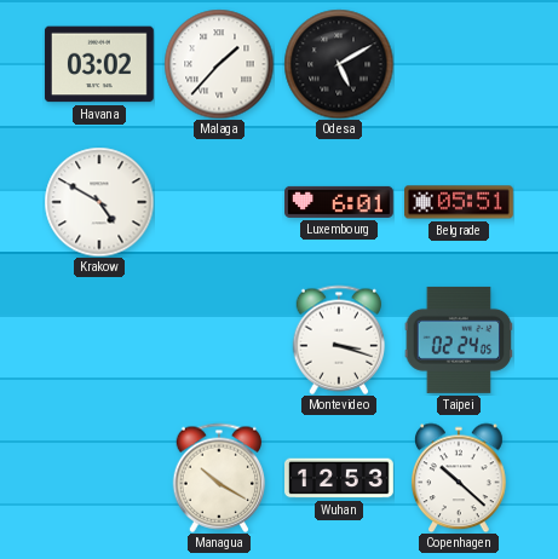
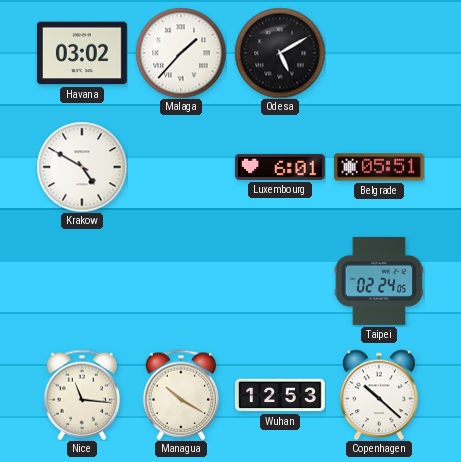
Montevideo: 3:18 -> none (339, 340)
Nice: none -> 11:16 (82, 395)
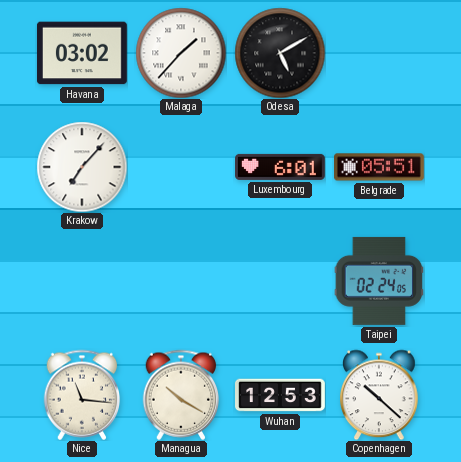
Krakow: 4:50 -> 7:07 (82, 167)
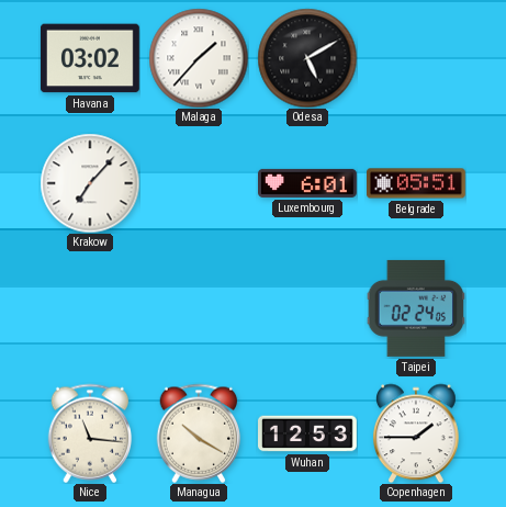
Copenhagen: 10:22 -> 1:45 (417, 433)
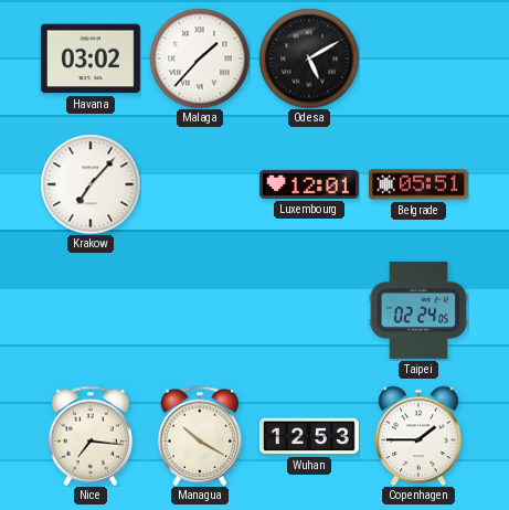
Luxembourg: 6:01 -> 12:01 (310, 184)
Nice: 11:16 -> 7:16 (91, 436)
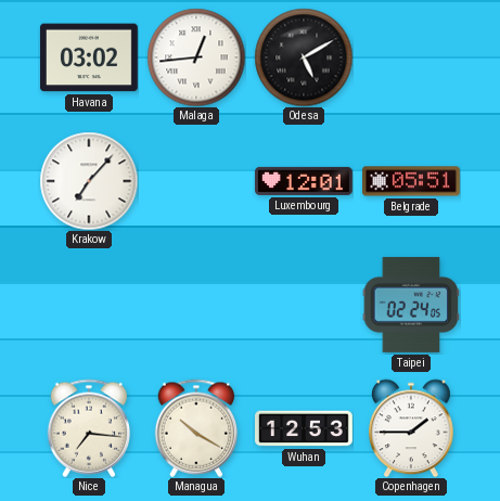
Malaga: 1:37 -> 12:44 (196, 57)
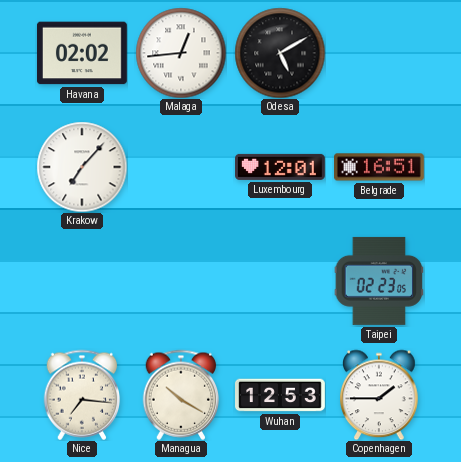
Havana: 03:02 -> 02:02 (82, 53)
Belgrade: 05:51 -> 16:51 (380, 167)
Taipei: 02:24 -> 02:23 (379, 281)
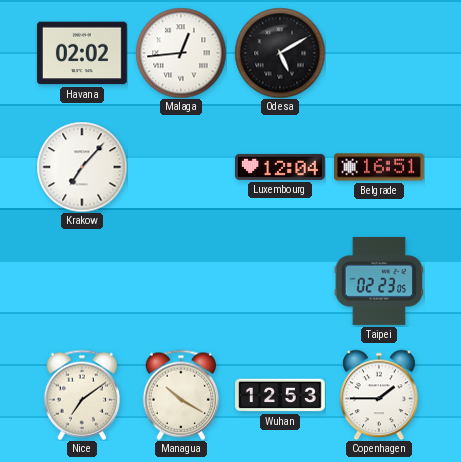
Luxembourg: 12:01 -> 12:04 (281, 167)
Nice: 7:16 -> 7:09 (82, 395)
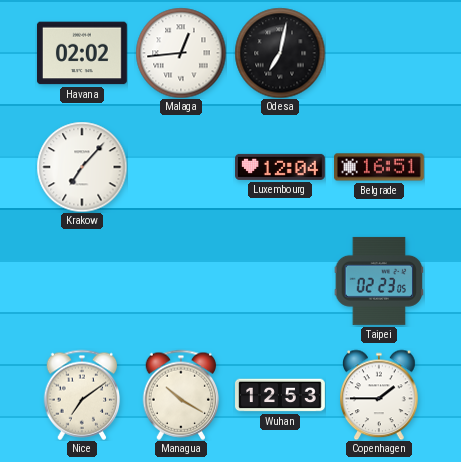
Odesa: 5:10 -> 7:02 (280, 53)
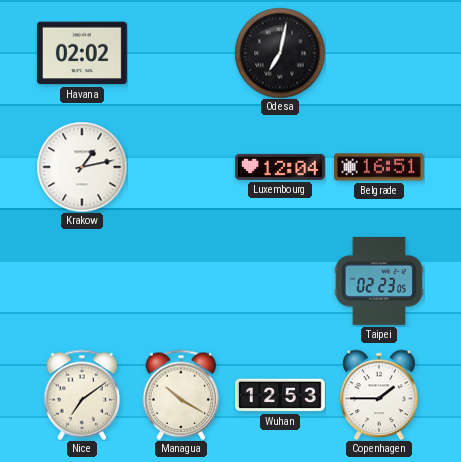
Malaga: 12:44 -> none (181, 53)
Krakow: 7:07 -> 1:13 (82, 167)
